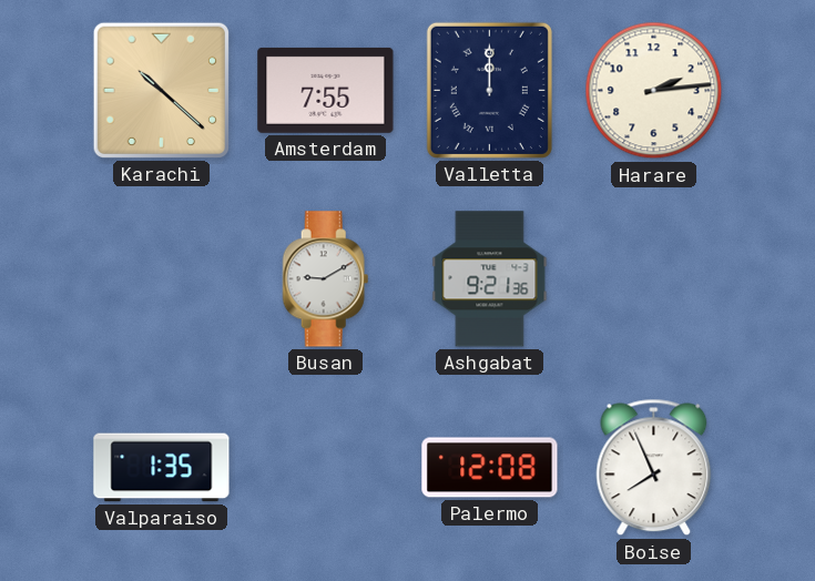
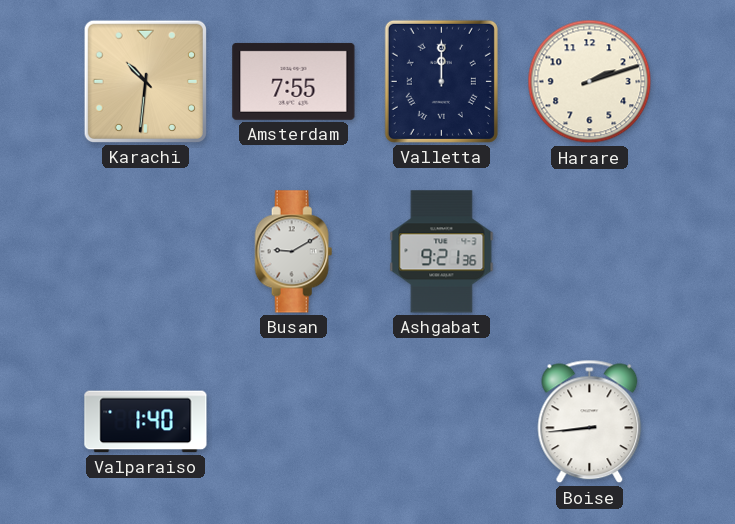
Karachi: 10:22 -> 10:31 (145, 81)
Harare: 2:14 -> 2:12 (590, 82)
Valparaiso: 1:35 -> 1:40 (146, 422)
Palermo: 12:08 -> none (490, 468)
Boise: 7:56 -> 8:44 (590, 422)
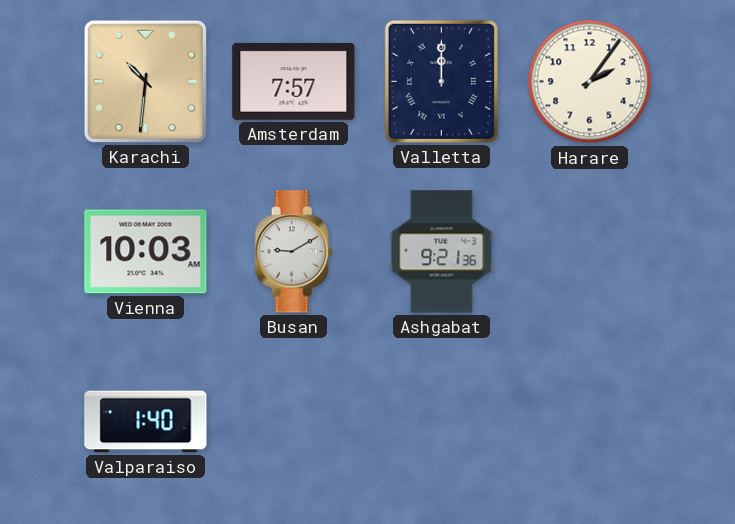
Amsterdam: 7:55 -> 7:57 (294, 81)
Harare: 2:12 -> 2:06 (590, 82)
Vienna: none -> 10:03 (146, 252)
Boise: 8:44 -> none (590, 422)
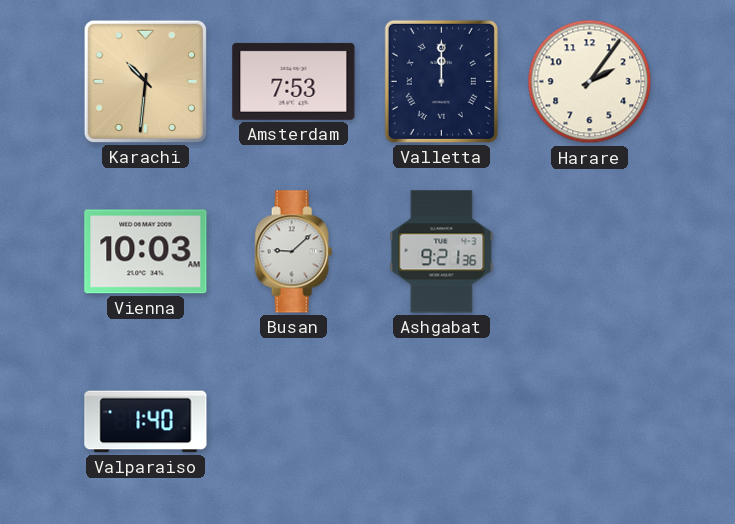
Amsterdam: 7:57 -> 7:53 (294, 81)
Busan: 9:10 -> 9:08 (294, 252)
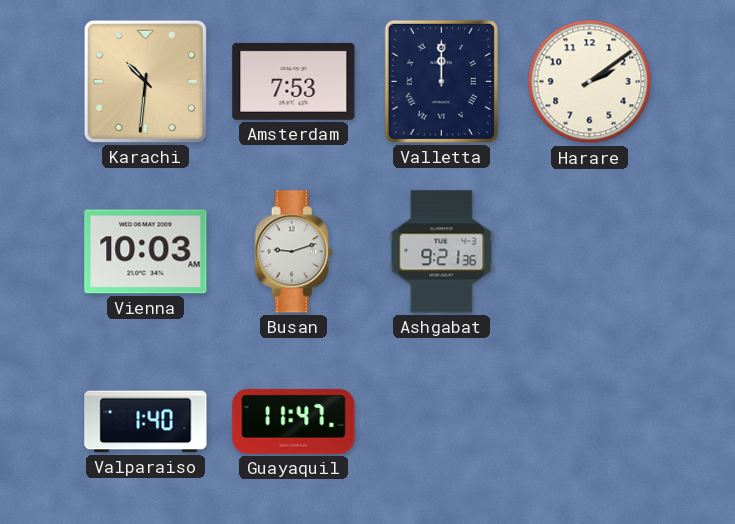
Harare: 2:06 -> 2:09 (590, 82)
Busan: 9:08 -> 9:12 (294, 252)
Guayaquil: none -> 11:47 (294, 421)
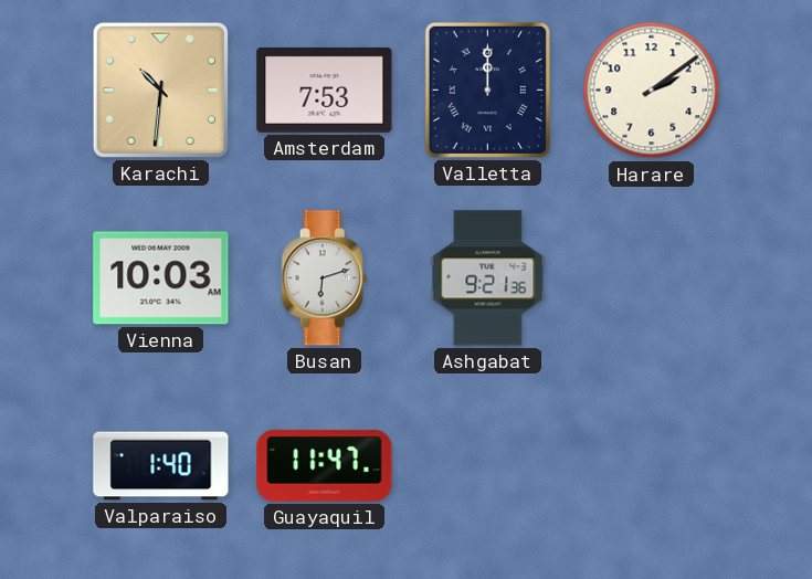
Busan: 9:12 -> 6:12 (325, 278)
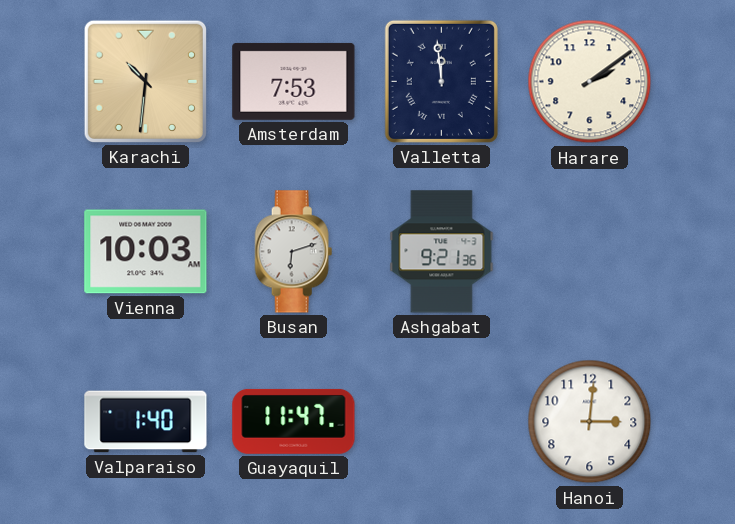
Valletta: 12:00 -> 11:59 (441, 81)
Hanoi: none -> 3:01 (590, 422)
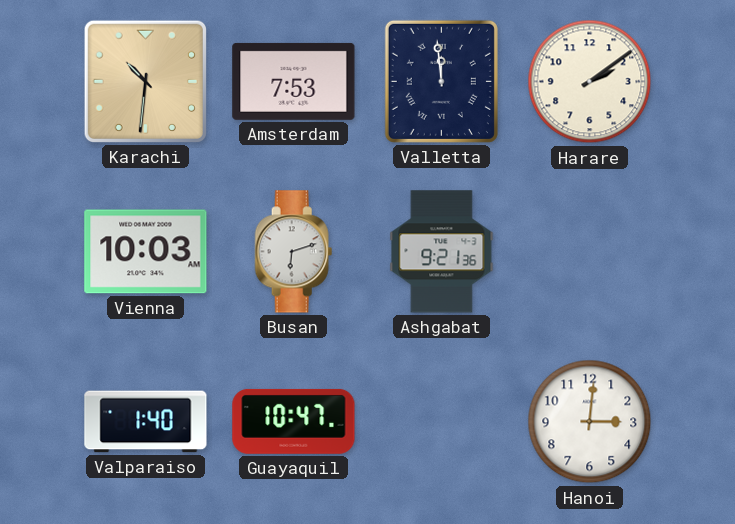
Guayaquil: 11:47 -> 10:47 (294, 421)
